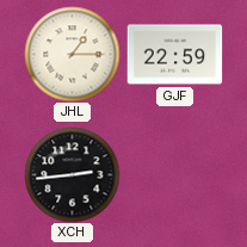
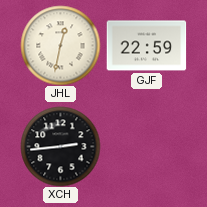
JHL: 1:15 -> 12:32 (60, 45)
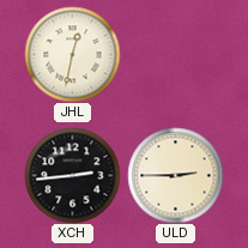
GJF: 22:59 -> none (146, 46)
ULD: none -> 2:45 (175, 175)
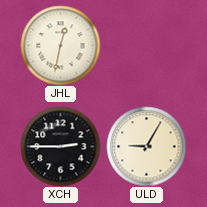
XCH: 2:44 -> 2:45 (60, 146)
ULD: 2:45 -> 9:05 (146, 146)
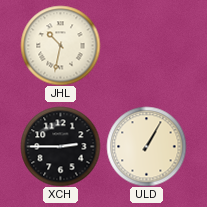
JHL: 12:32 -> 10:32 (60, 45)
ULD: 9:05 -> 1:05 (146, 146)
